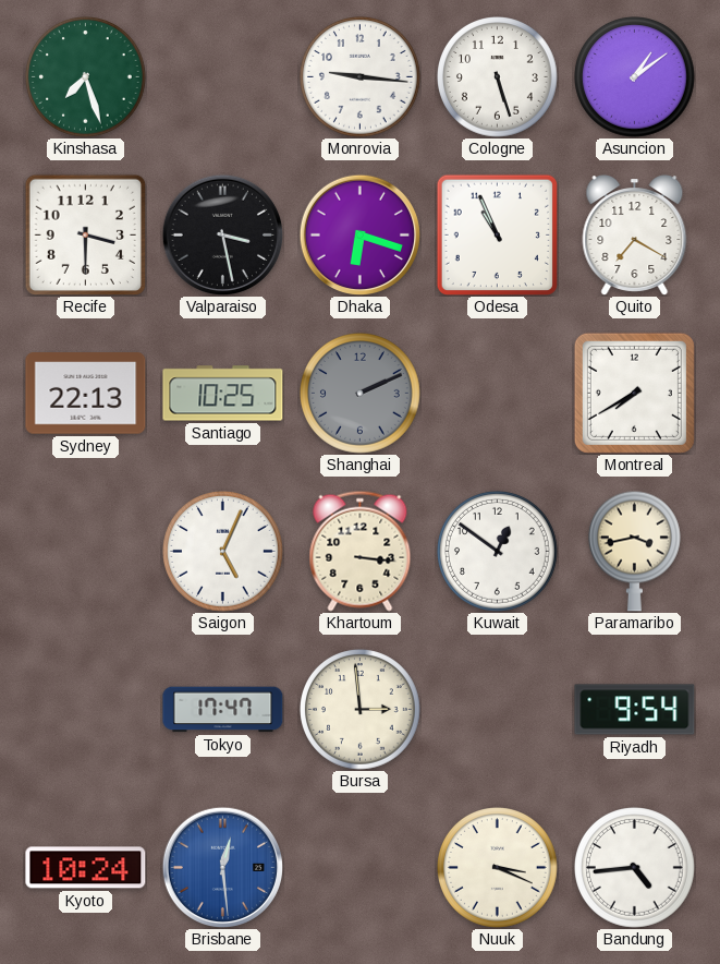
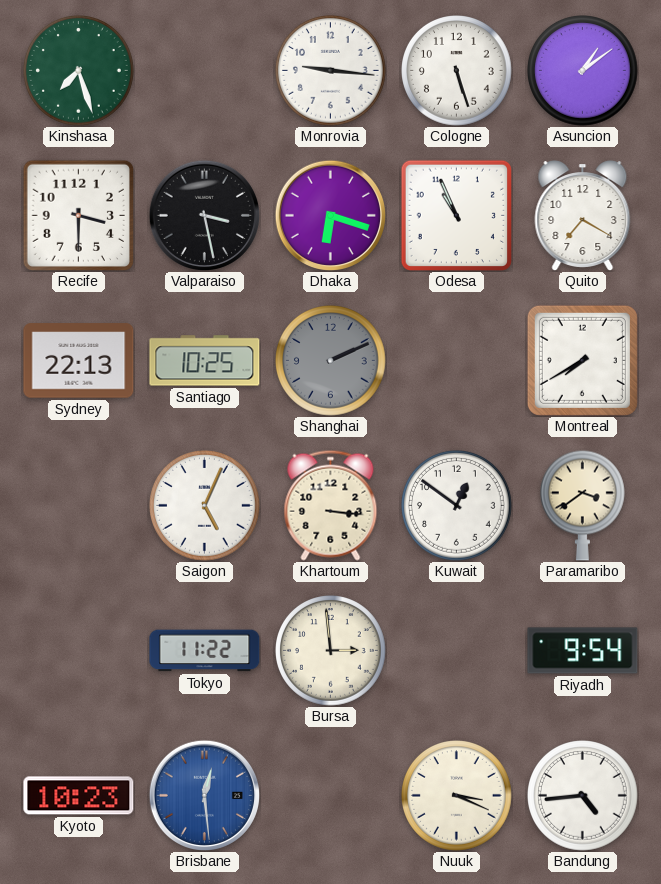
Paramaribo: 3:43 -> 3:39 (582, 505)
Tokyo: 17:47 -> 11:22 (205, 651)
Kyoto: 10:24 -> 10:23 (79, 796)
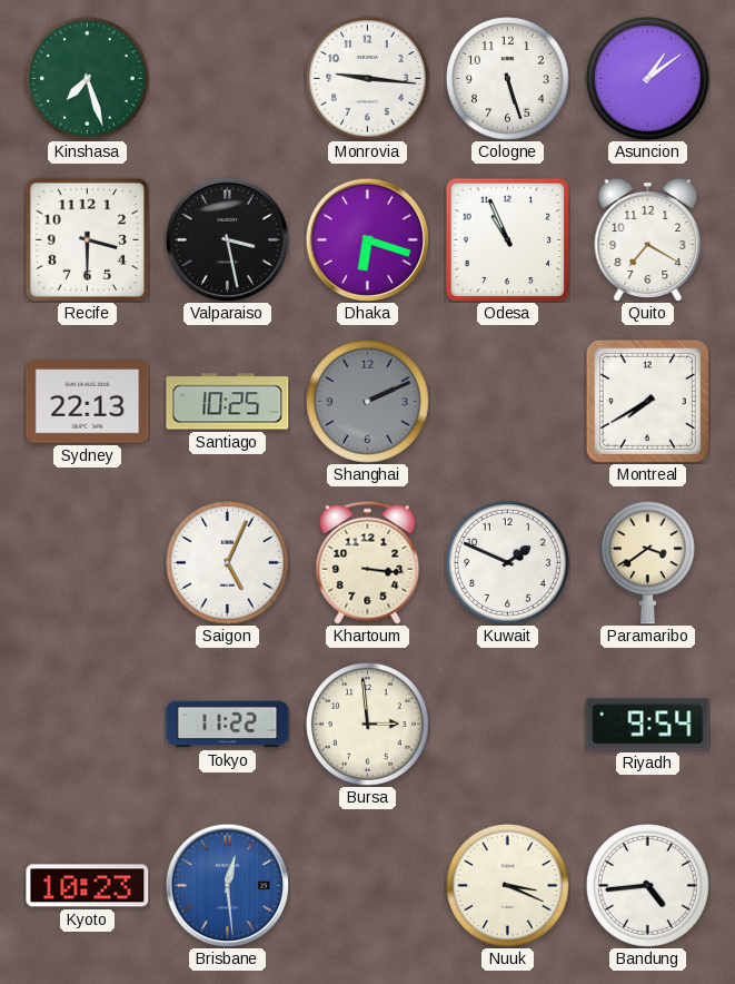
Kuwait: 12:51 -> 1:49 (508, 563)
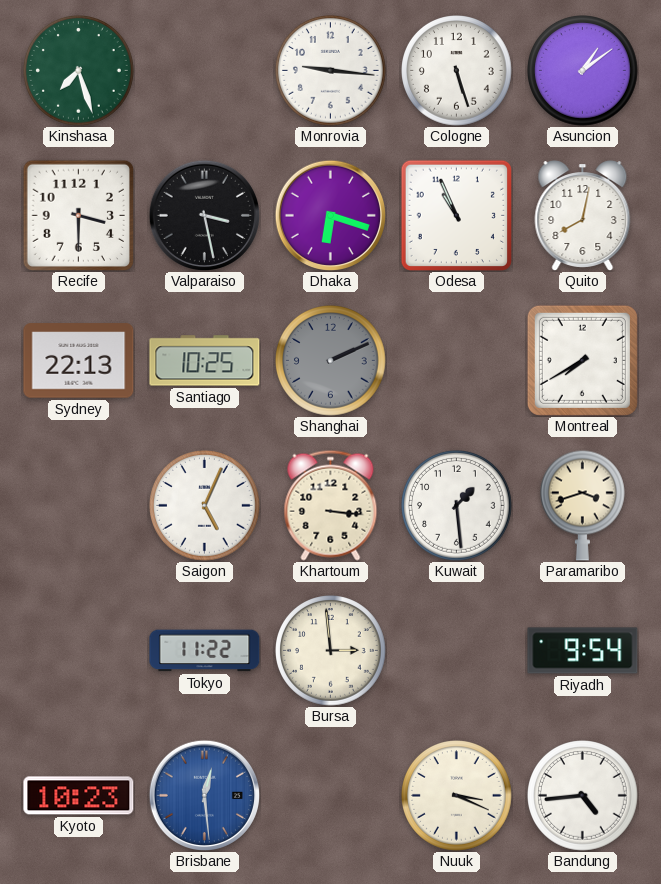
Quito: 7:20 -> 8:02 (583, 216)
Kuwait: 1:49 -> 1:29 (457, 506)
Paramaribo: 3:39 -> 3:42 (582, 505)
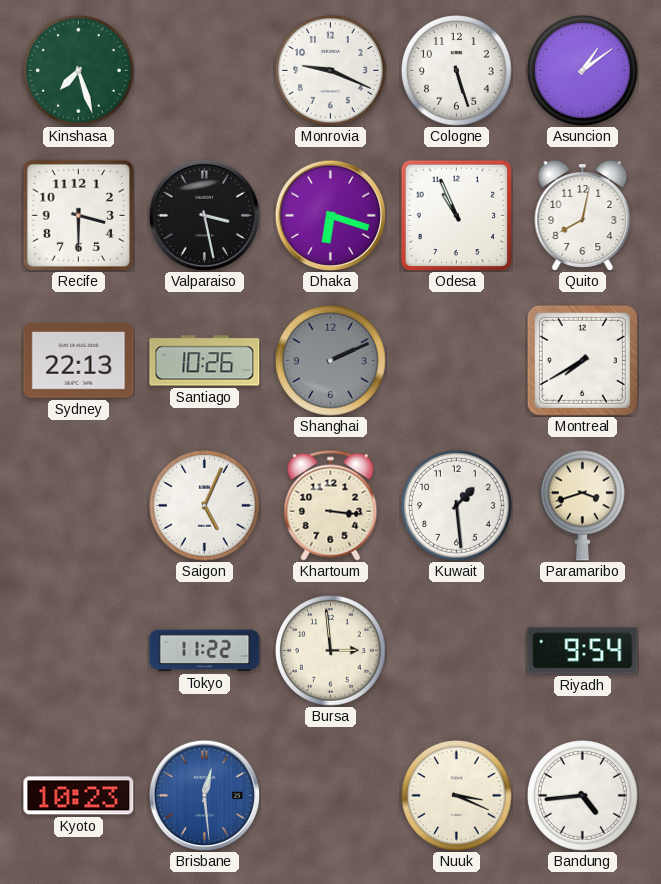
Monrovia: 9:16 -> 9:19 (331, 71)
Santiago: 10:25 -> 10:26 (205, 361)
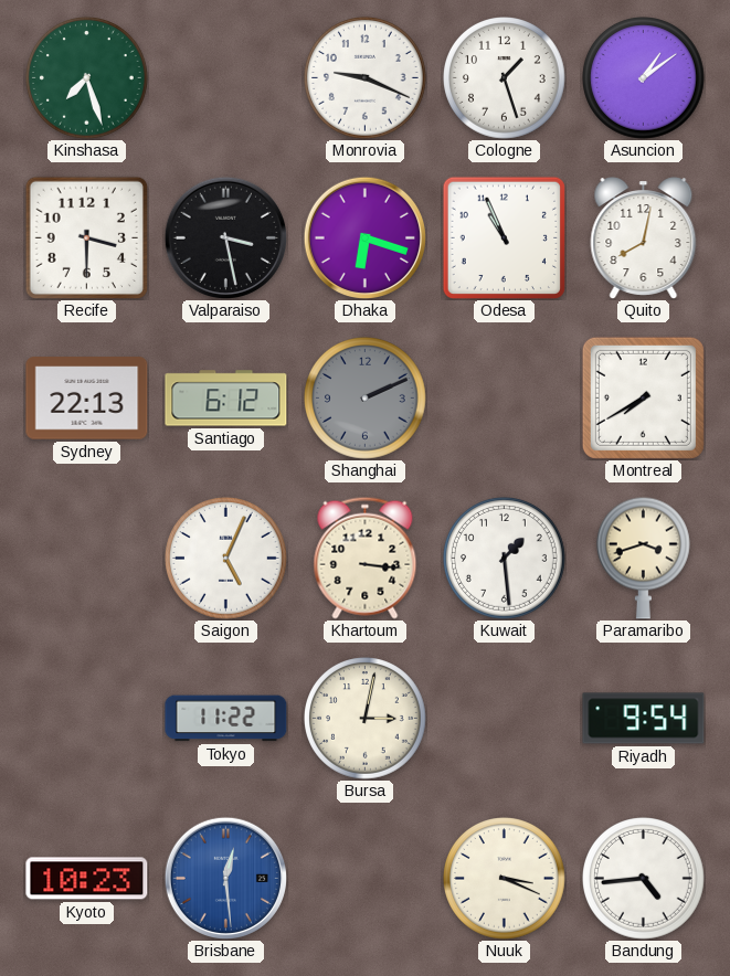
Cologne: 5:27 -> 1:27 (505, 78)
Santiago: 10:26 -> 6:12 (226, 399)
Bursa: 2:59 -> 3:02 (366, 719)
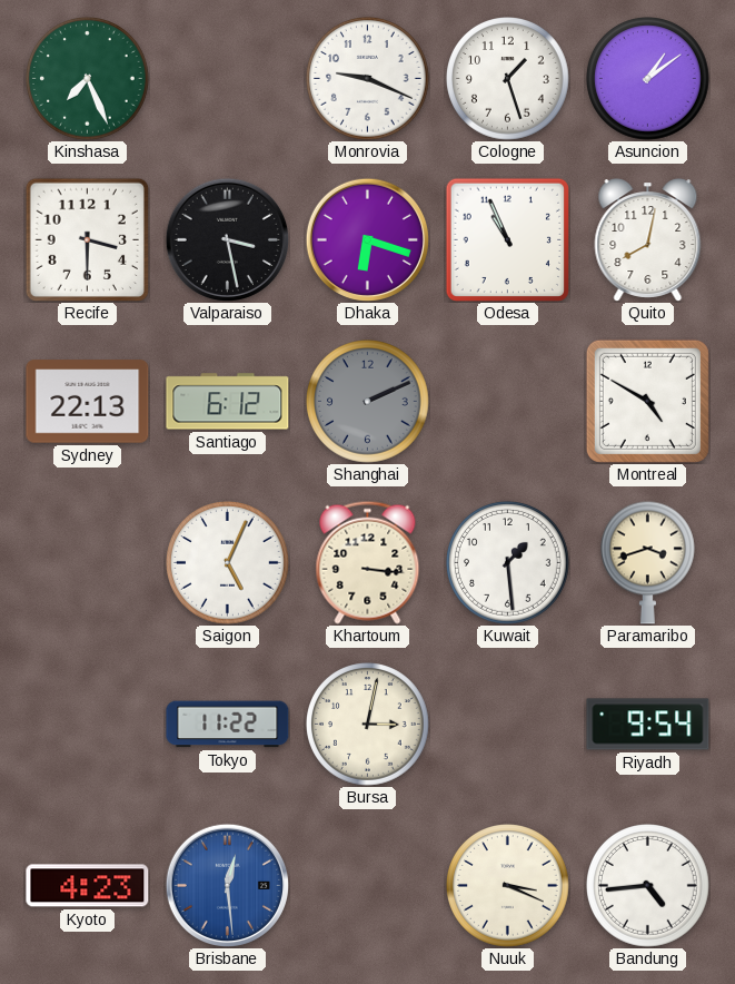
Kinshasa: 7:27 -> 7:26 (88, 79)
Montreal: 7:40 -> 4:50 (647, 401)
Kyoto: 10:23 -> 4:23 (88, 886)
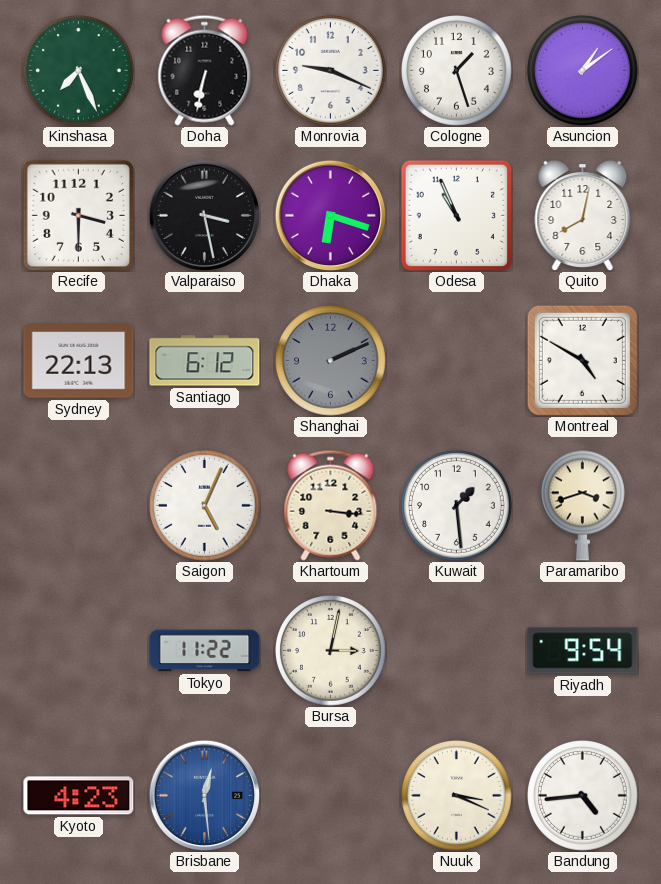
Doha: none -> 6:32 (205, 70)
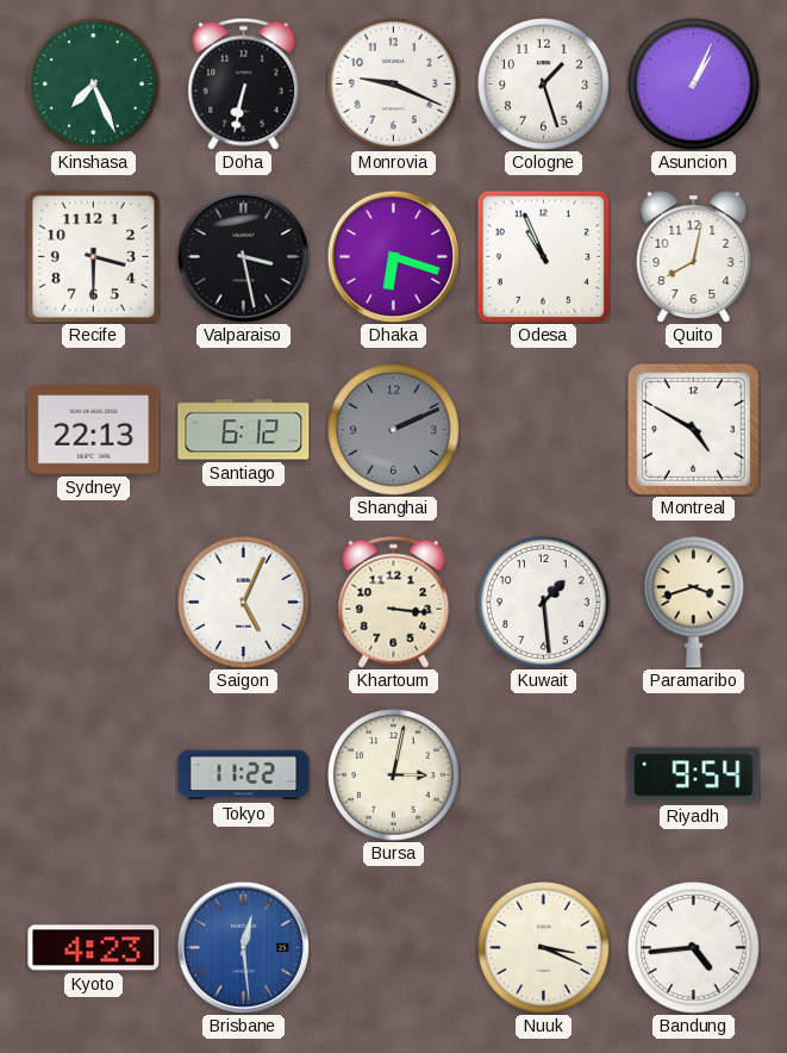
Asuncion: 1:09 -> 1:04 (694, 85)
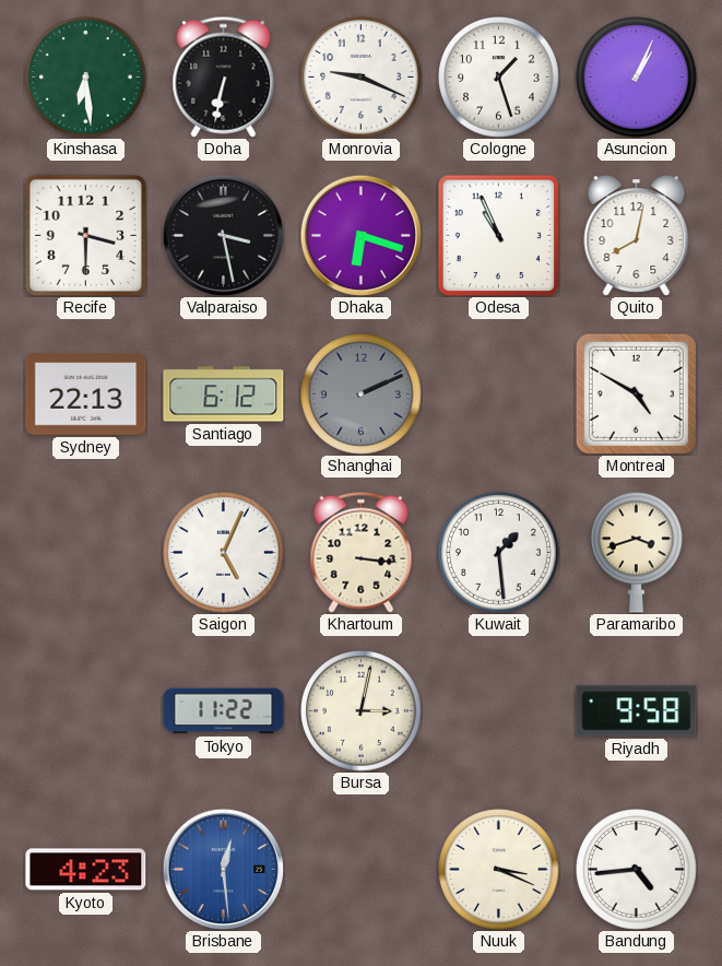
Kinshasa: 7:26 -> 6:29 (86, 78)
Riyadh: 9:54 -> 9:58 (637, 711)
